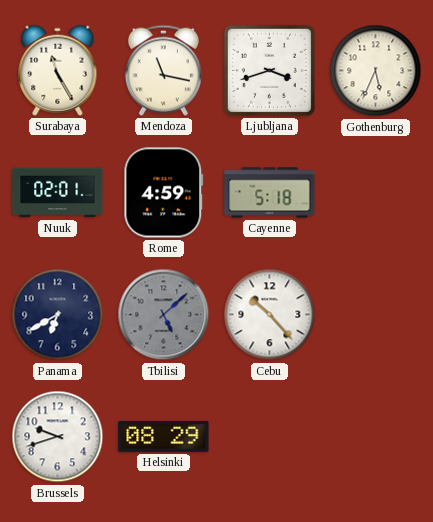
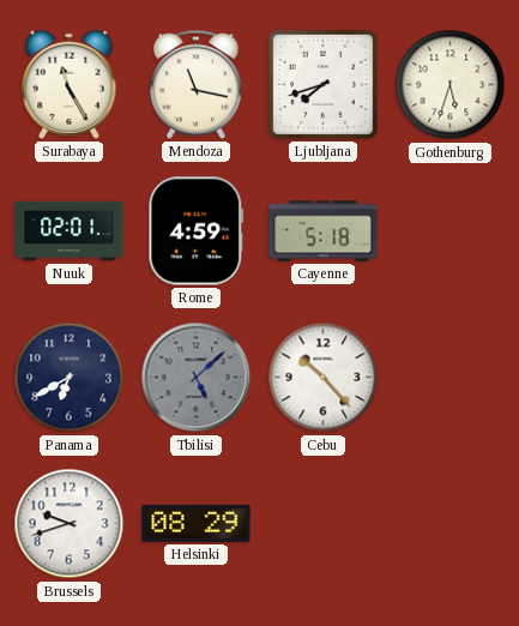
Ljubljana: 3:42 -> 7:42 (322, 84)
Gothenburg: 5:34 -> 5:33 (451, 85)
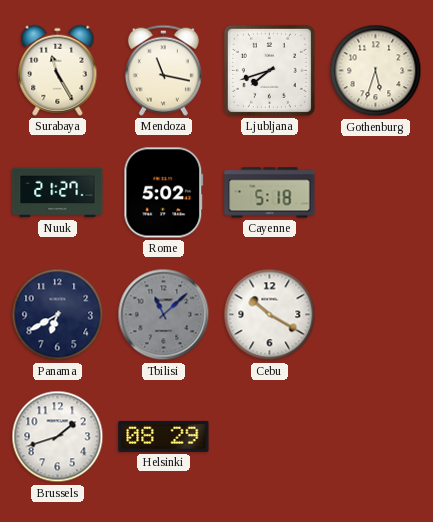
Nuuk: 02:01 -> 21:27 (58, 193)
Rome: 4:59 -> 5:02 (164, 193)
Tbilisi: 5:08 -> 11:08 (164, 315)
Cebu: 10:23 -> 10:20 (270, 315)
Brussels: 9:42 -> 1:42 (58, 437)
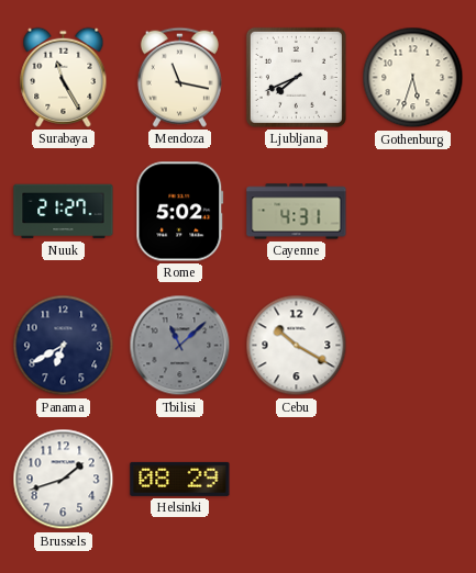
Ljubljana: 7:42 -> 7:41 (296, 77)
Cayenne: 5:18 -> 4:31 (297, 212)
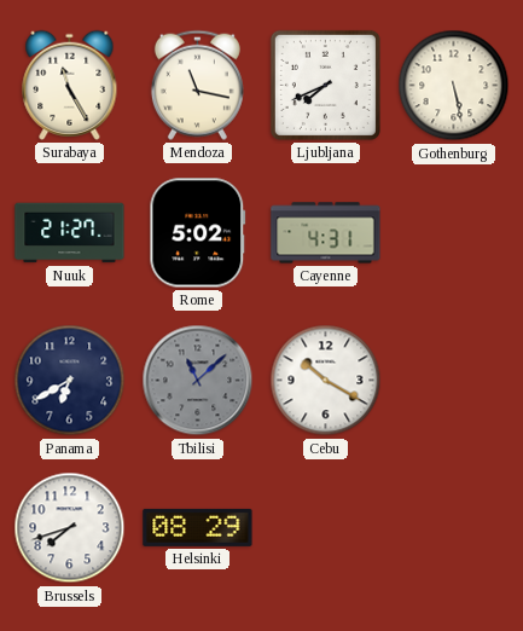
Gothenburg: 5:33 -> 5:28 (454, 86)
Brussels: 1:42 -> 7:42 (70, 528)
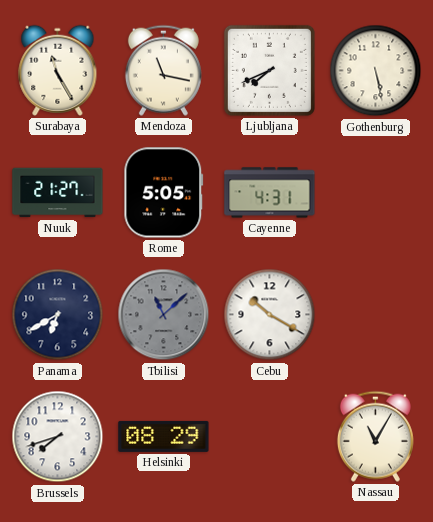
Rome: 5:02 -> 5:05 (164, 193)
Nassau: none -> 11:05 (375, 436)
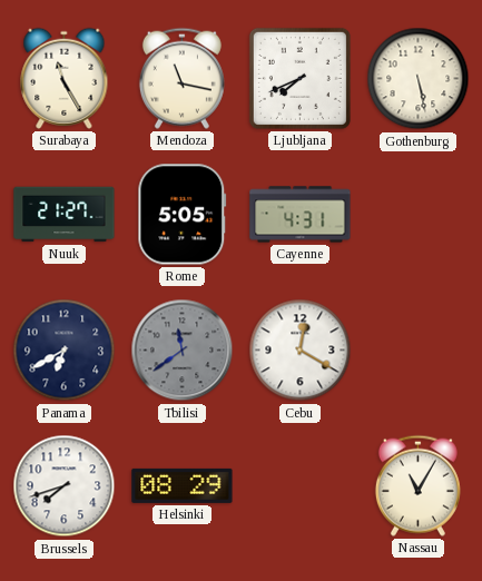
Tbilisi: 11:08 -> 11:39 (183, 351)
Cebu: 10:20 -> 12:20 (301, 351)
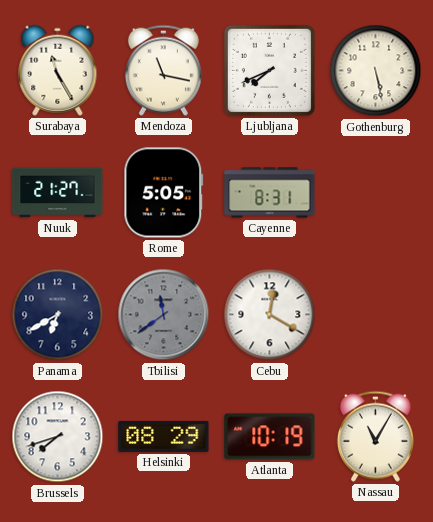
Cayenne: 4:31 -> 8:31 (270, 193)
Atlanta: none -> 10:19 (270, 437)
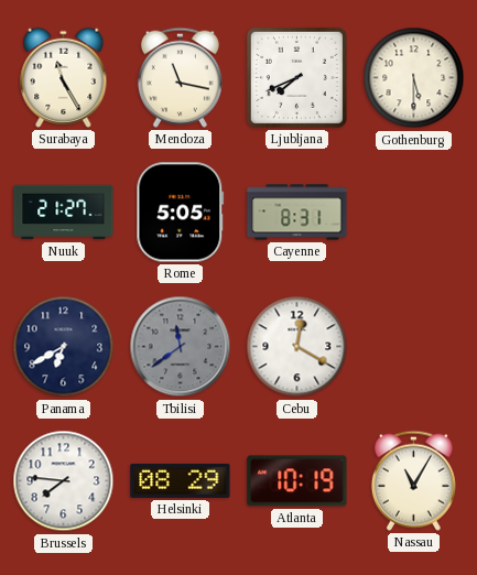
Gothenburg: 5:28 -> 5:30 (414, 78)
Brussels: 7:42 -> 7:46 (64, 481)
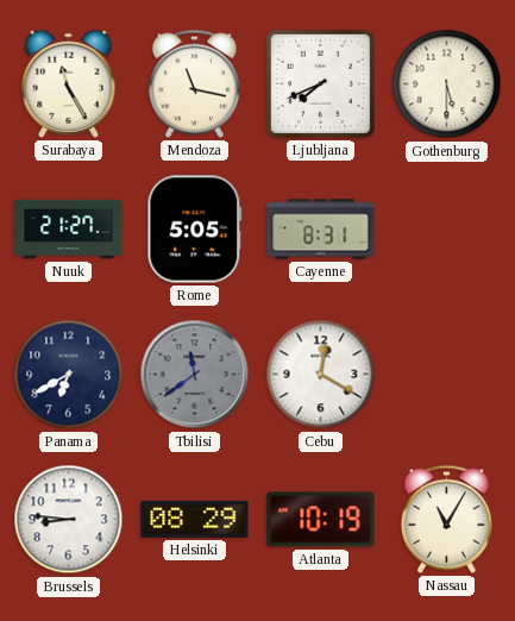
Brussels: 7:46 -> 8:46 (69, 520)
